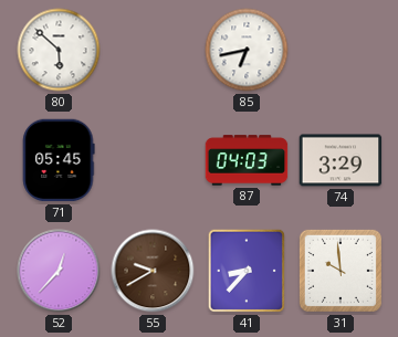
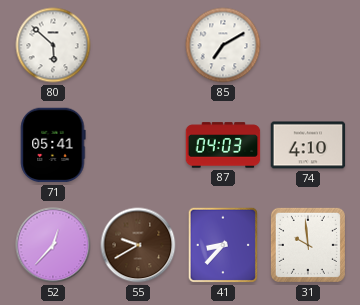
85: 6:43 -> 7:10 (223, 45)
71: 05:45 -> 05:41 (53, 145)
74: 3:29 -> 4:10 (308, 145)
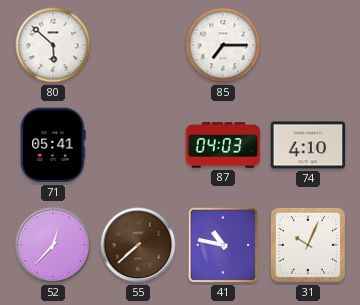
85: 7:10 -> 7:15 (223, 45)
55: 9:40 -> 7:38 (138, 245)
41: 8:37 -> 10:47 (223, 245)
31: 9:59 -> 10:04 (308, 245)
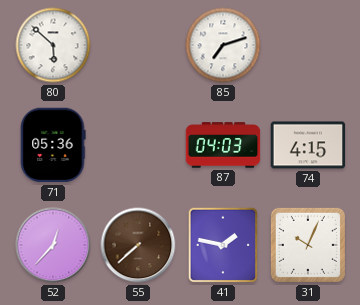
85: 7:15 -> 7:12 (223, 45)
71: 05:41 -> 05:36 (53, 145)
74: 4:10 -> 4:15 (308, 145)
41: 10:47 -> 1:47 (223, 245)
